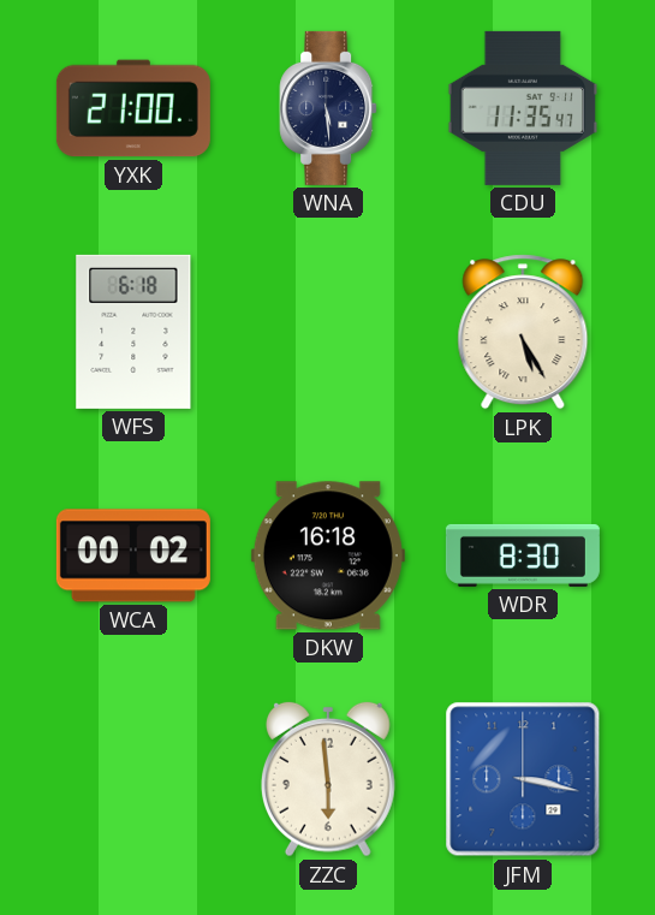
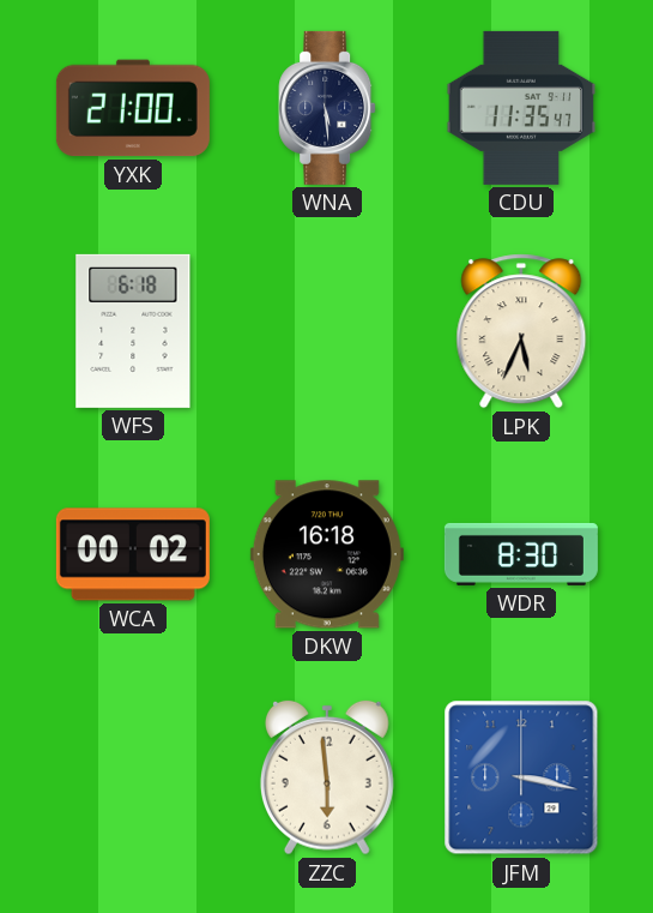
LPK: 5:25 -> 5:34 (521, 331)
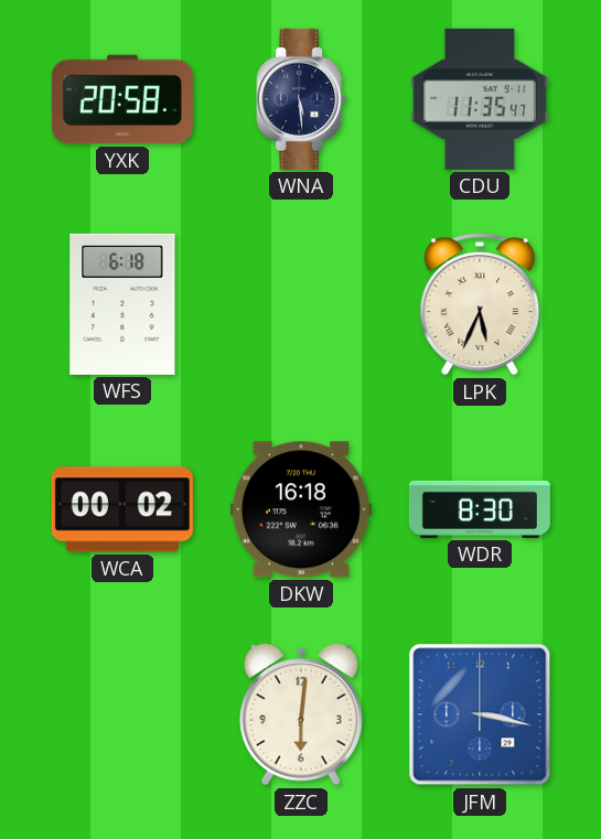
YXK: 21:00 -> 20:58 (122, 99)
ZZC: 5:59 -> 6:01 (301, 714)
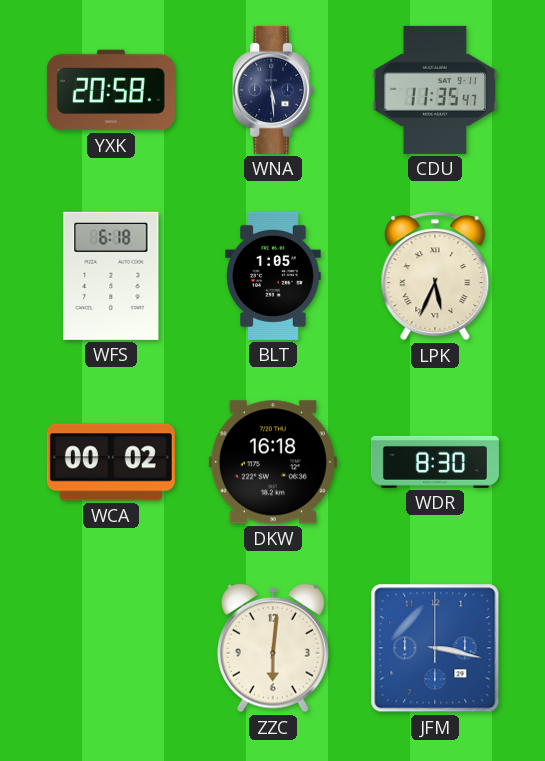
BLT: none -> 1:05 (273, 276)
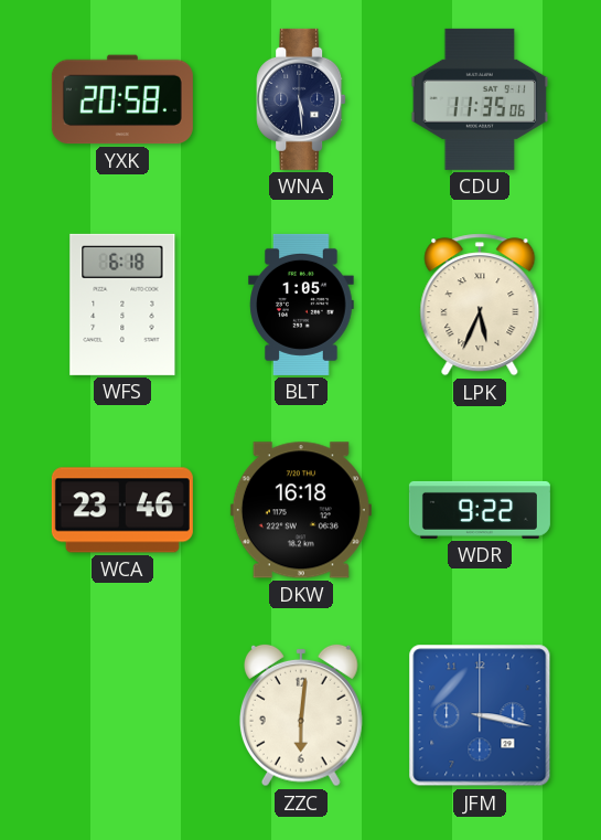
CDU: 11:35:47 -> 11:35:06 (480, 99)
WCA: 00:02 -> 23:46 (122, 510)
WDR: 8:30 -> 9:22 (480, 510)
